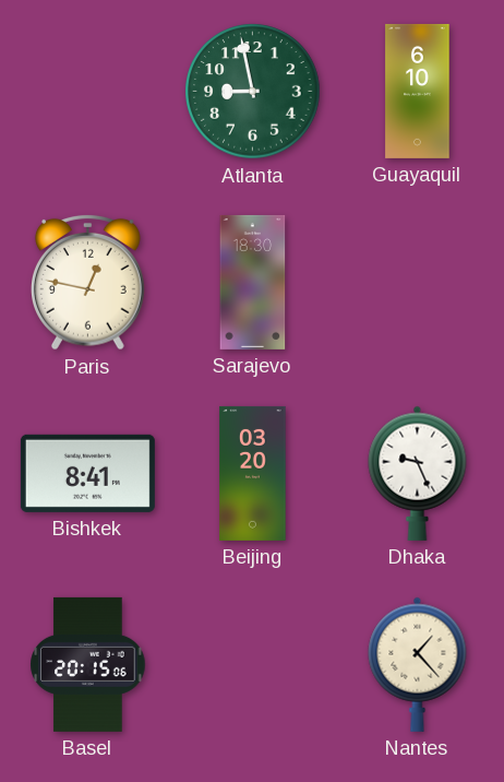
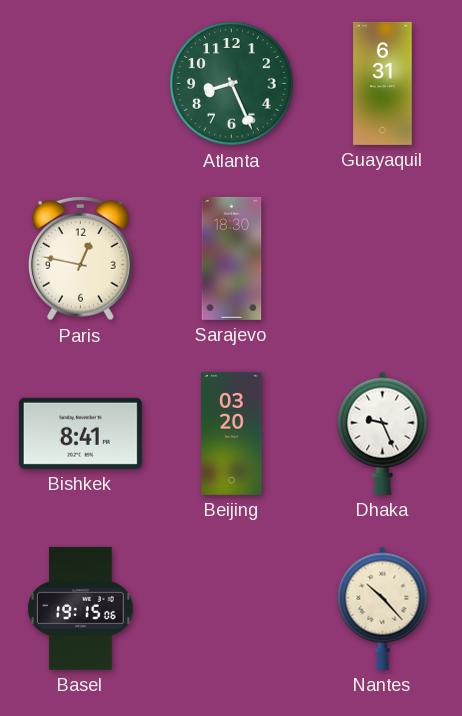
Atlanta: 8:58 -> 8:26 (232, 84)
Guayaquil: 6:10 -> 6:31 (383, 83)
Basel: 20:15 -> 19:15 (81, 608)
Nantes: 1:23 -> 10:23 (383, 608)
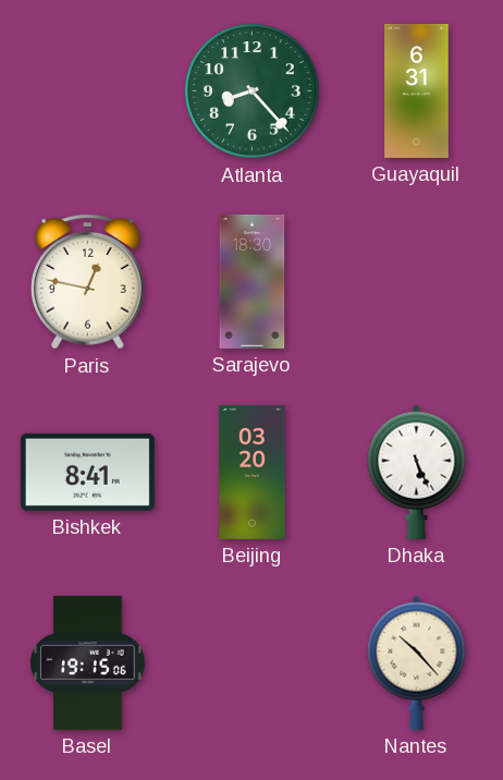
Atlanta: 8:26 -> 8:23 (253, 92)
Dhaka: 9:26 -> 5:26 (417, 472)
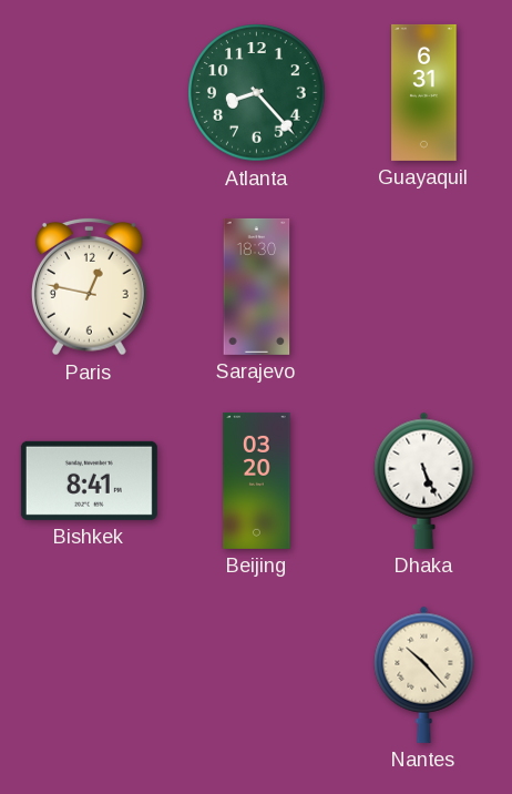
Basel: 19:15 -> none (88, 662)
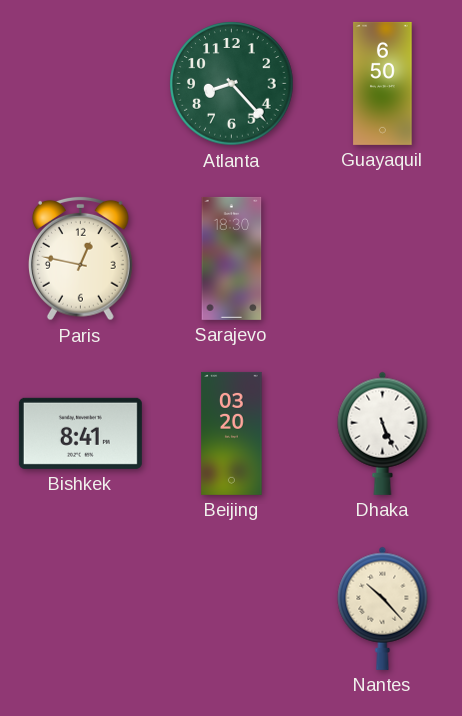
Guayaquil: 6:31 -> 6:50 (383, 83)
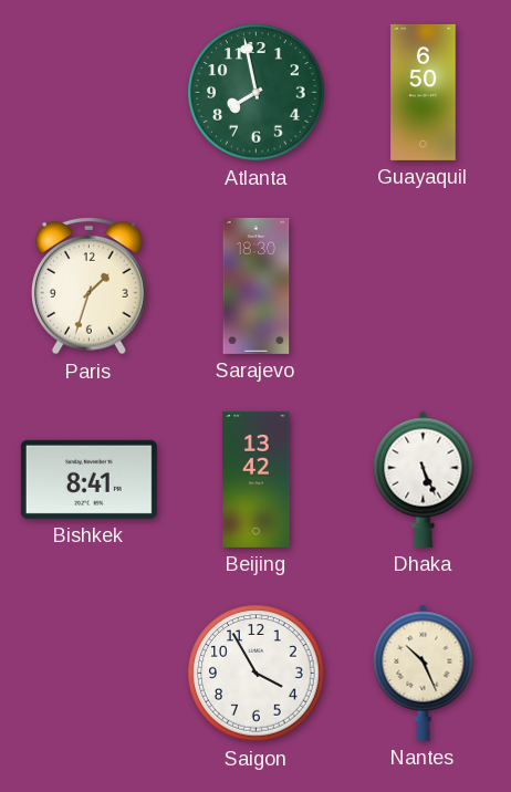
Atlanta: 8:23 -> 7:58 (257, 93)
Paris: 12:47 -> 1:33 (90, 285)
Beijing: 03:20 -> 13:42 (257, 479)
Saigon: none -> 3:55 (257, 674)
Nantes: 10:23 -> 10:26 (424, 673)
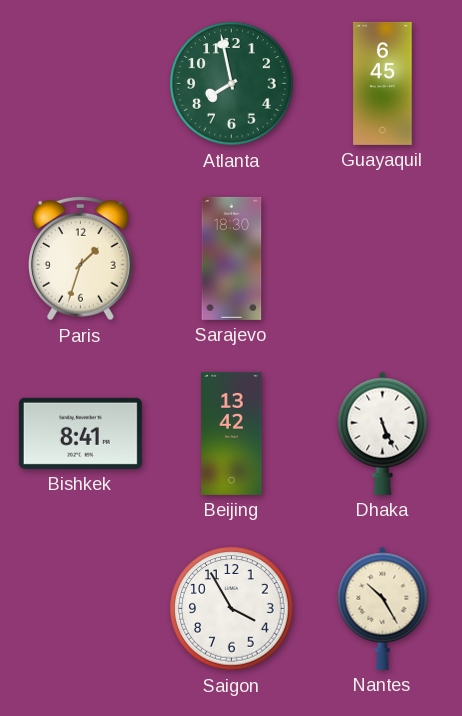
Guayaquil: 6:50 -> 6:45 (383, 83)
Nantes: 10:26 -> 10:25 (383, 608)
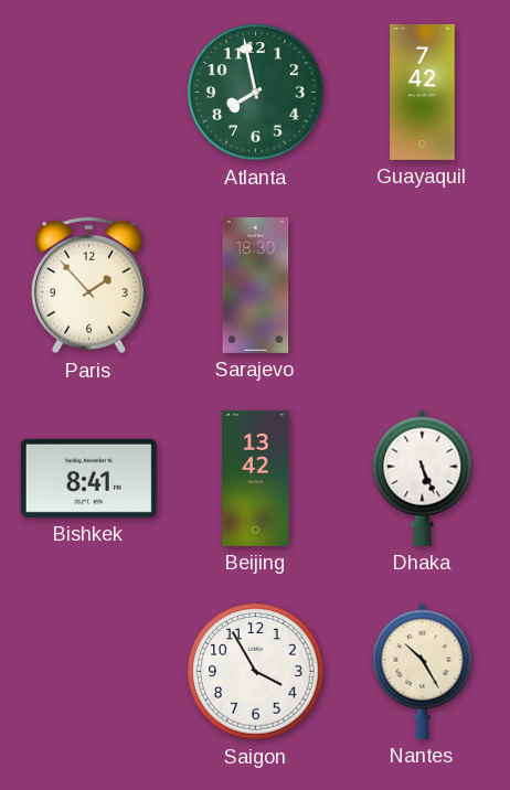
Guayaquil: 6:45 -> 7:42 (423, 92)
Paris: 1:33 -> 1:53 (89, 285)
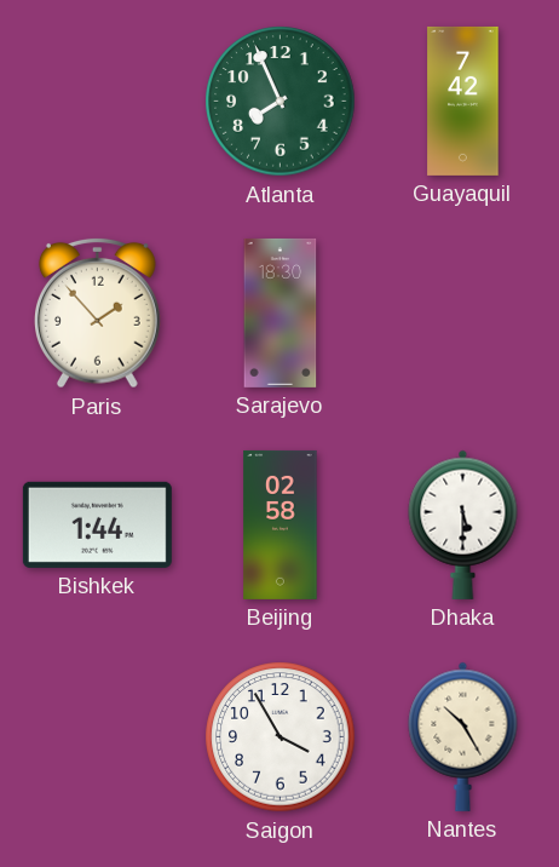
Atlanta: 7:58 -> 7:56 (281, 102)
Bishkek: 8:41 -> 1:44 (97, 524)
Beijing: 13:42 -> 02:58 (281, 524)
Dhaka: 5:26 -> 5:30 (463, 524)
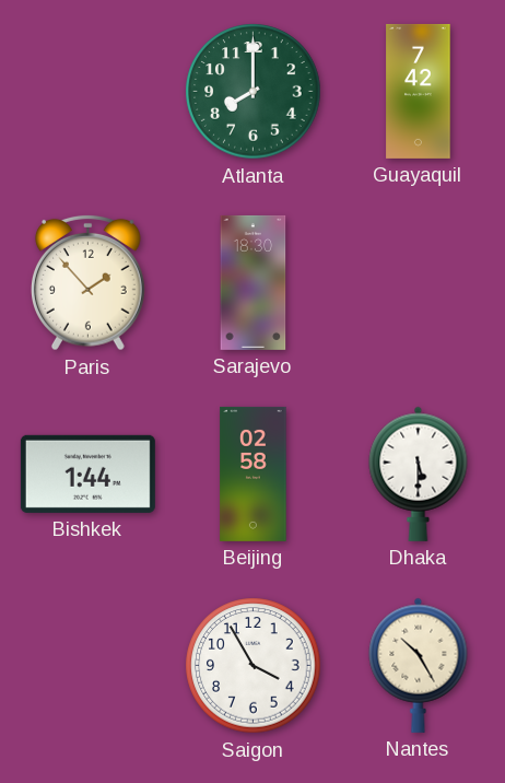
Atlanta: 7:56 -> 8:00 (254, 92)
